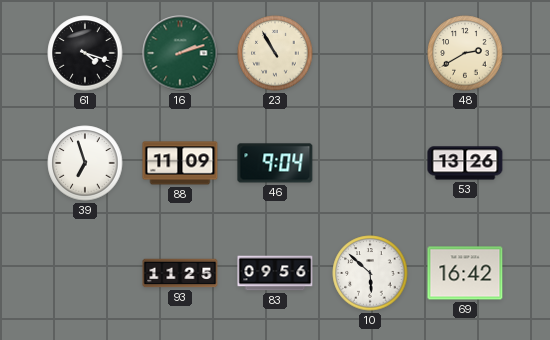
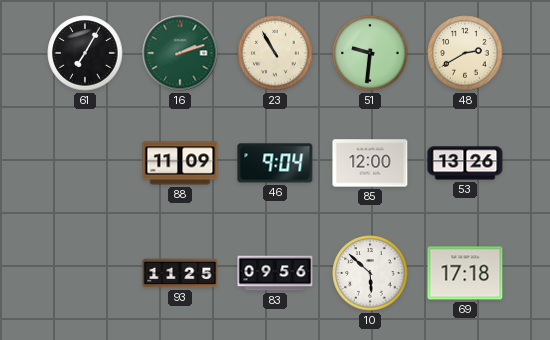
61: 4:18 -> 7:05 (85, 53)
51: none -> 9:31 (370, 53)
39: 6:57 -> none (85, 163)
85: none -> 12:00 (370, 163)
69: 16:42 -> 17:18 (465, 273)
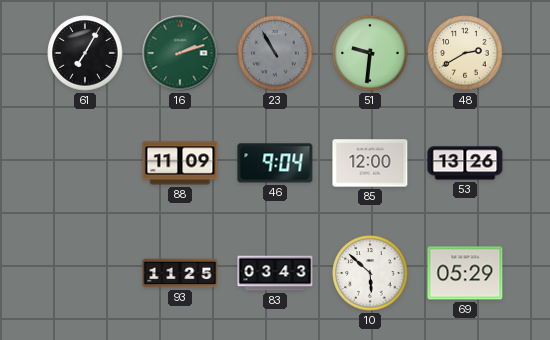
23 dial: cream -> grey (275, 53)
83: 09:56 -> 03:43 (275, 273)
69: 17:18 -> 05:29 (465, 273)
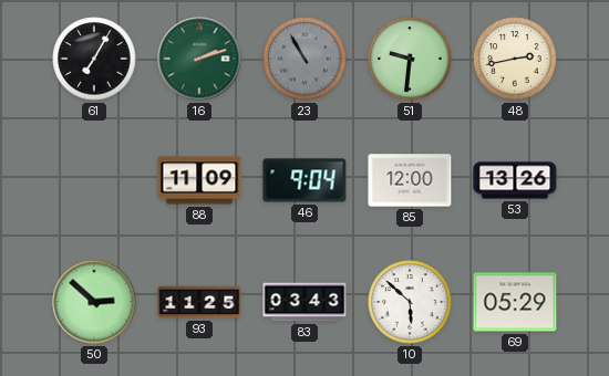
48: 2:40 -> 2:43 (515, 59)
50: none -> 2:52 (94, 302)
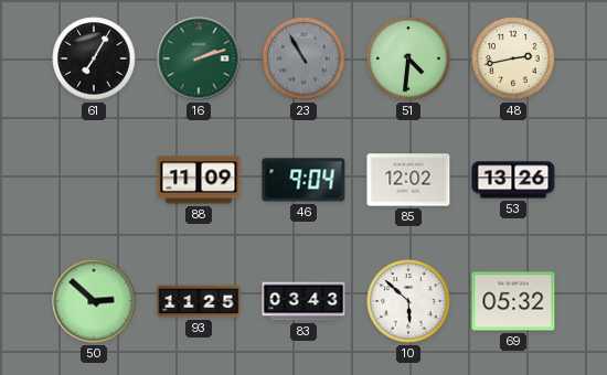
51: 9:31 -> 4:31 (408, 58)
85: 12:00 -> 12:02 (408, 180)
69: 05:29 -> 05:32 (513, 301)
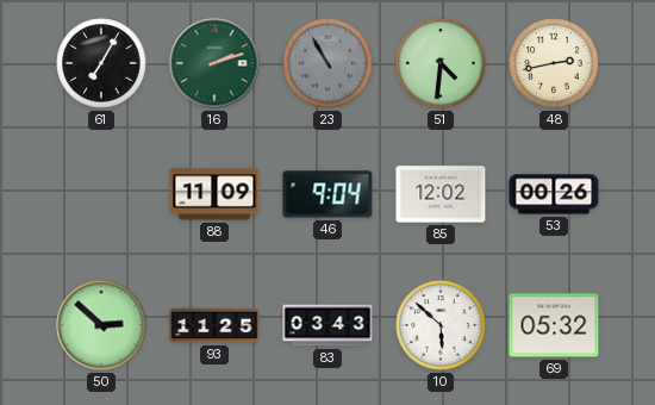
53: 13:26 -> 00:26 (554, 194)
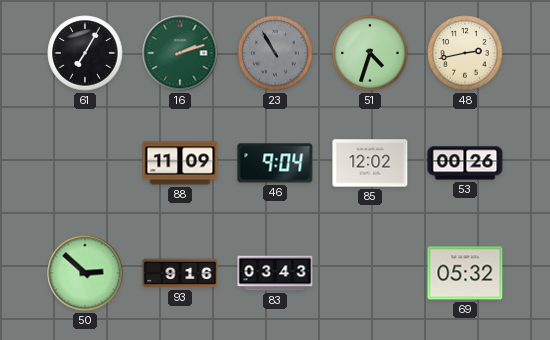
51: 4:31 -> 4:33 (370, 53)
93: 11:25 -> 9:16 (180, 273)
10: 5:52 -> none (441, 325)
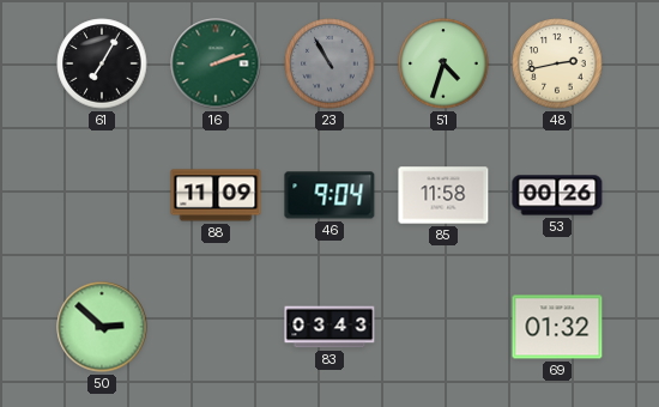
85: 12:02 -> 11:58 (443, 195)
93: 9:16 -> none (180, 273)
69: 05:32 -> 01:32 (557, 327)
